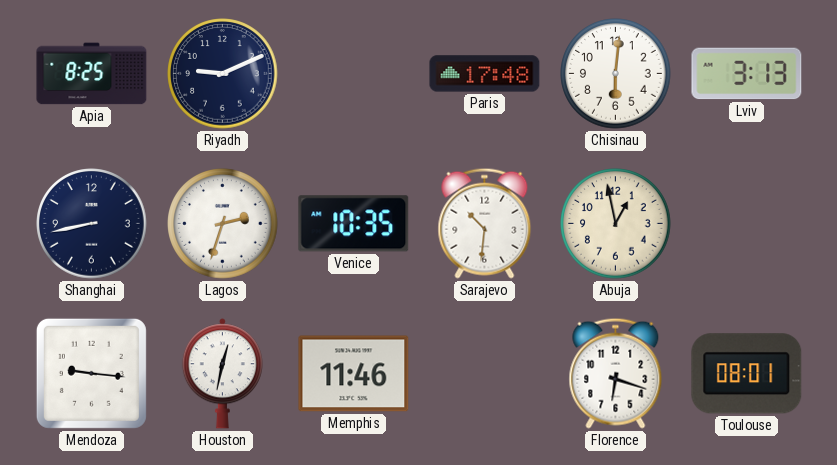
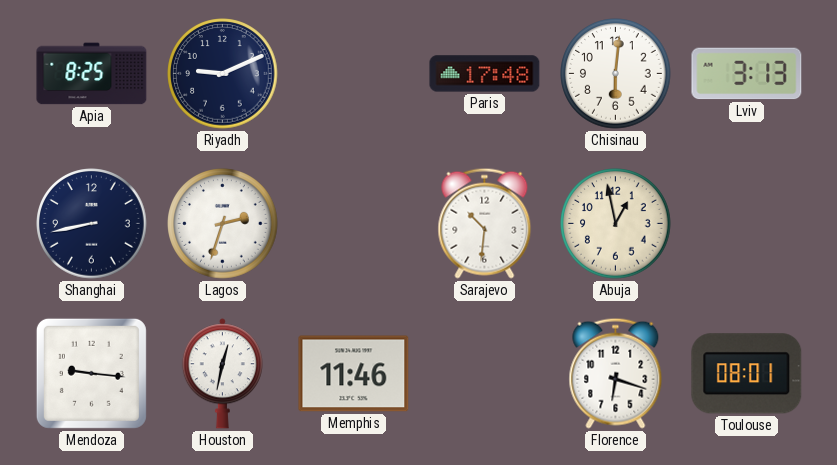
Venice: 10:35 -> none (354, 224)
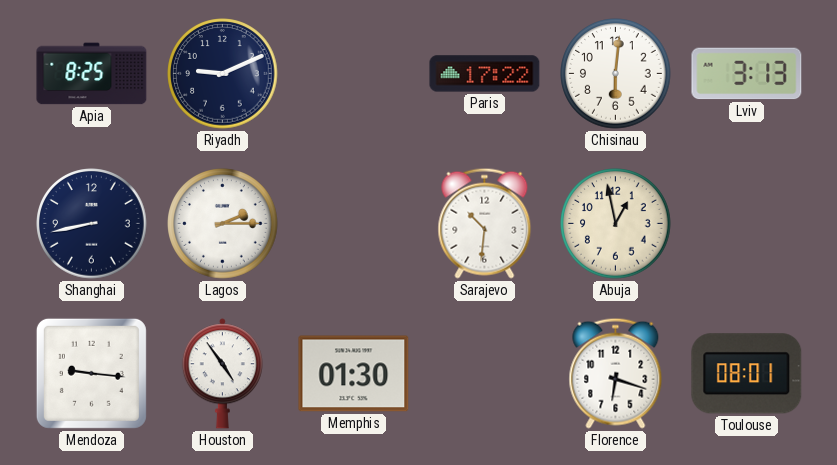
Paris: 17:48 -> 17:22 (485, 74)
Lagos: 2:33 -> 2:15 (223, 224)
Houston: 12:32 -> 4:54 (222, 374)
Memphis: 11:46 -> 01:30 (354, 374)
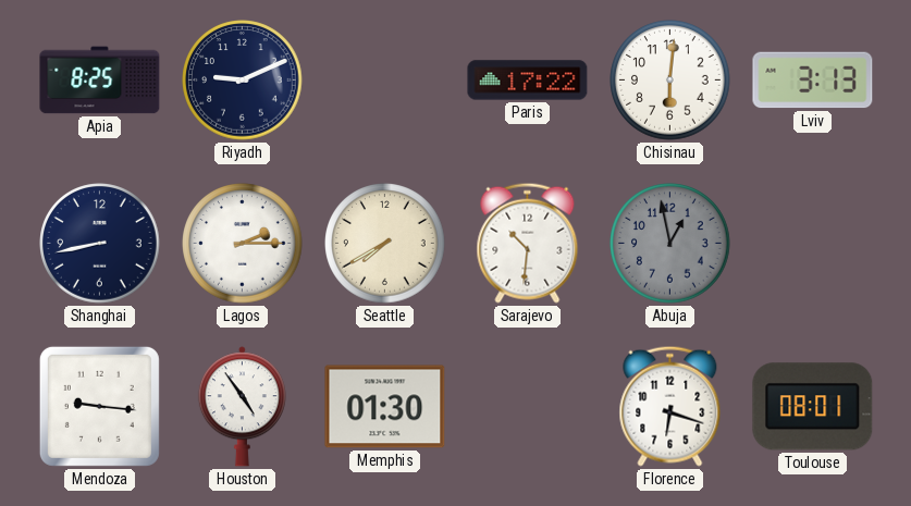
Seattle: none -> 7:40 (385, 244)
Abuja dial: cream -> grey (670, 244)
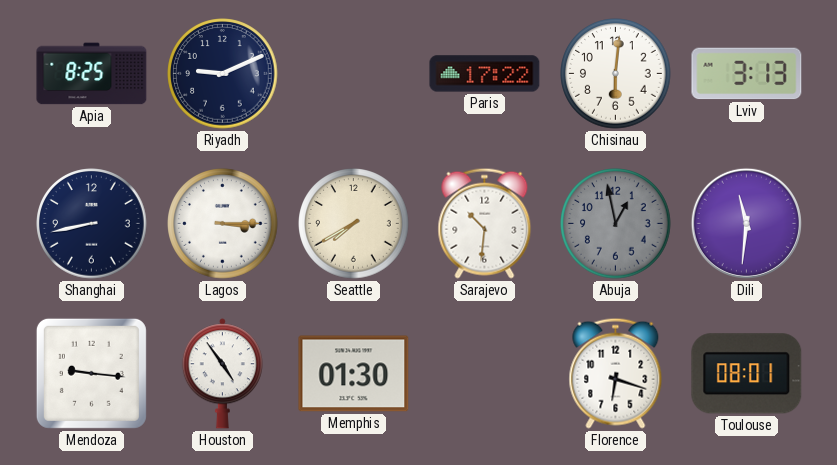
Lagos: 2:15 -> 3:15 (223, 224)
Dili: none -> 11:31 (746, 223)
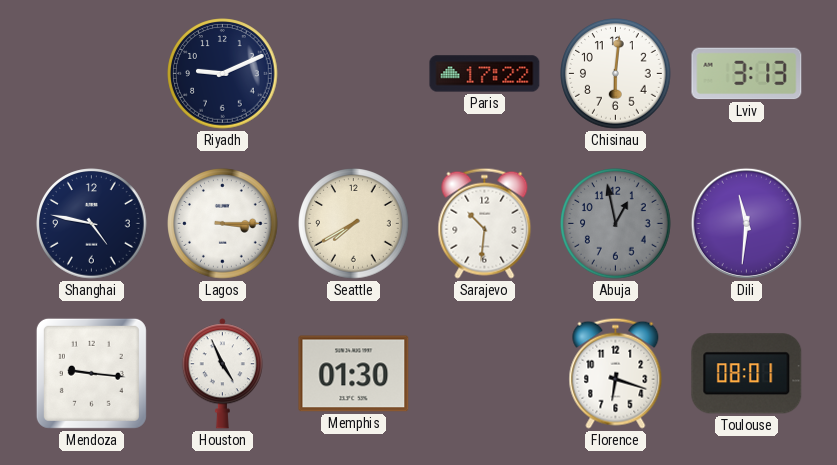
Apia: 8:25 -> none (92, 74)
Shanghai: 8:43 -> 4:47 (92, 224)
Houston: 4:54 -> 4:56 (222, 374)
